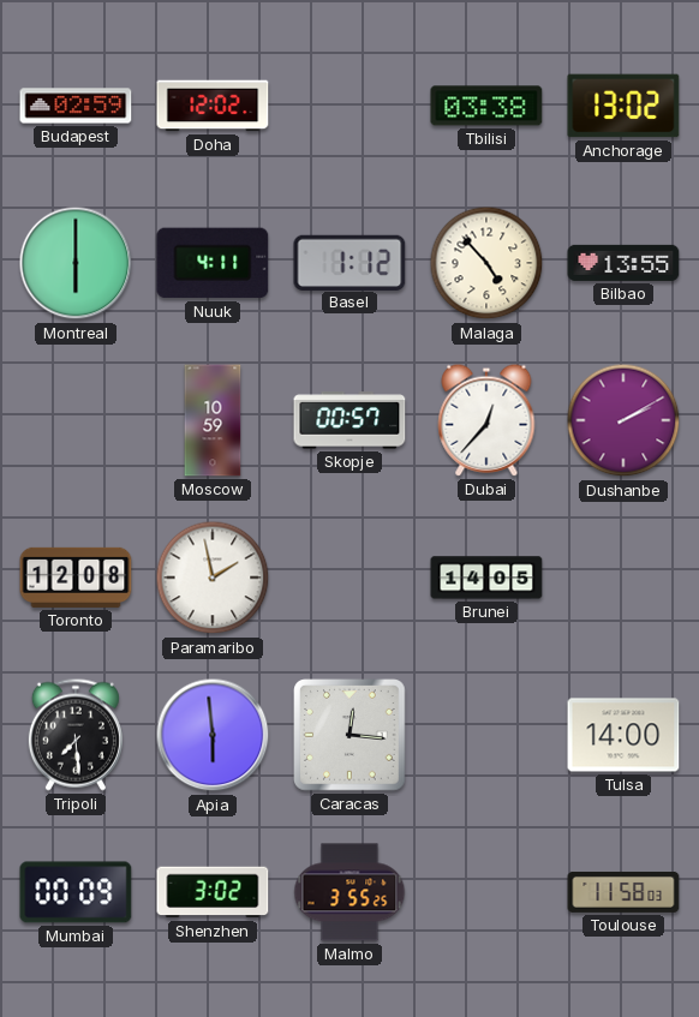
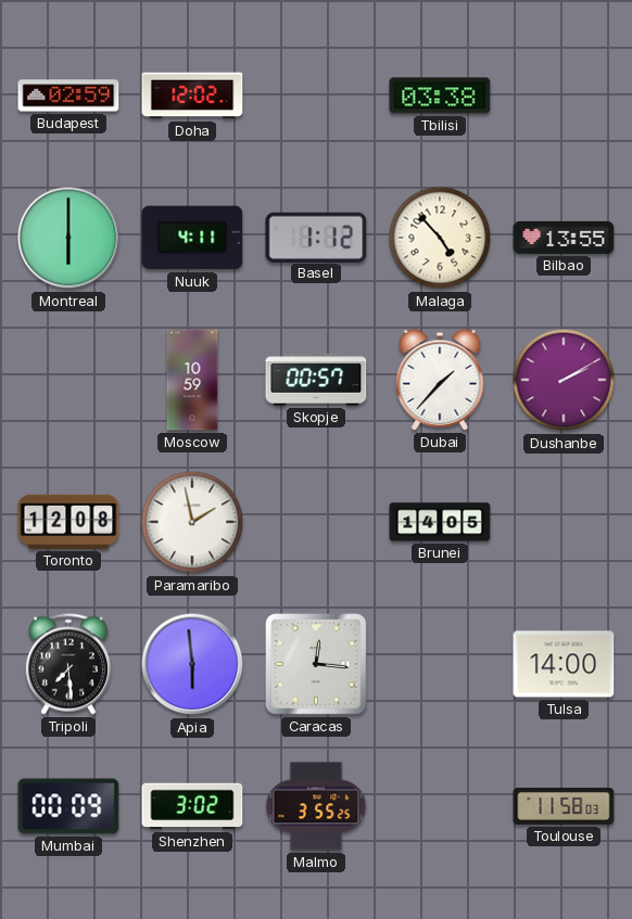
Anchorage: 13:02 -> none (623, 106)
Dubai: 12:37 -> 1:37 (440, 380)
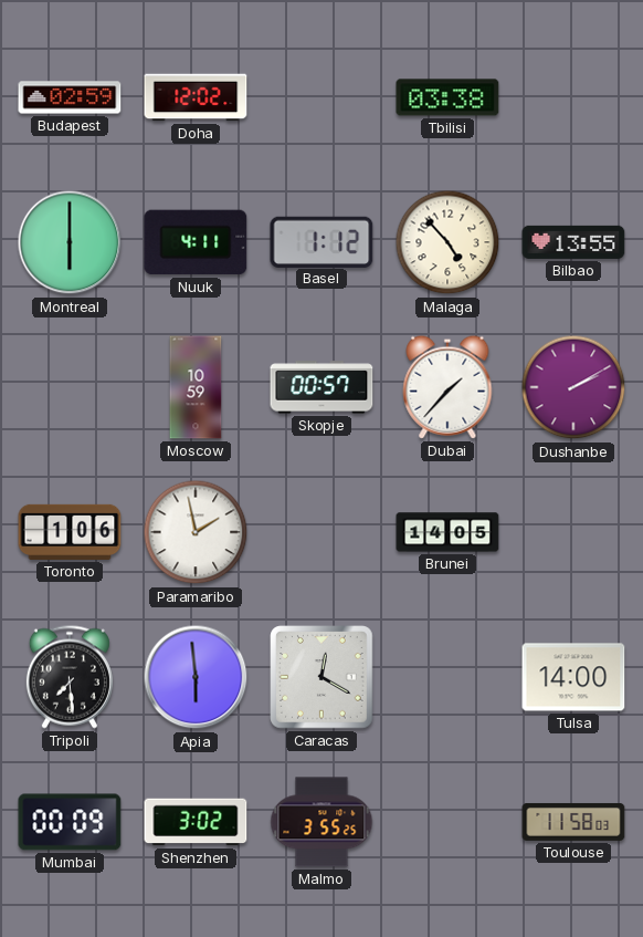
Toronto: 12:08 -> 1:06 (70, 532)
Caracas: 12:16 -> 12:20 (321, 677)
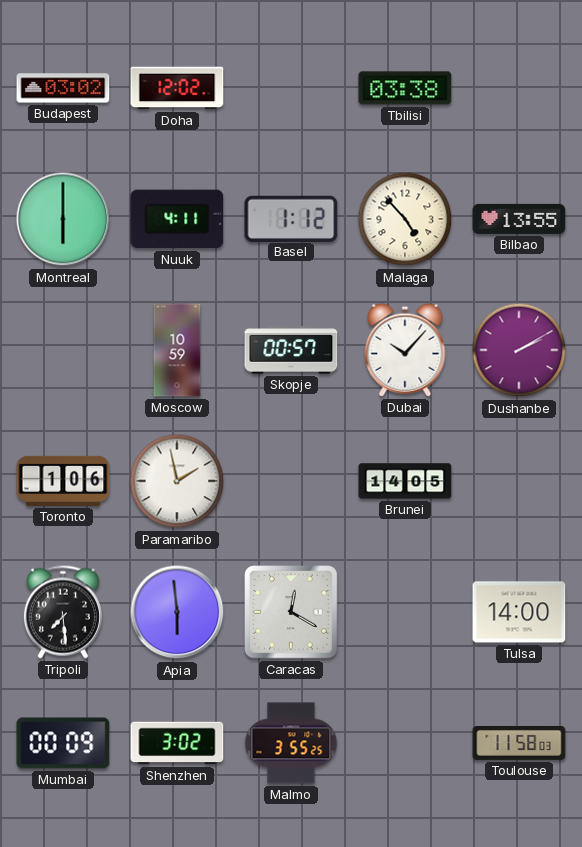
Budapest: 02:59 -> 03:02 (63, 88)
Dubai: 1:37 -> 10:07 (405, 350)
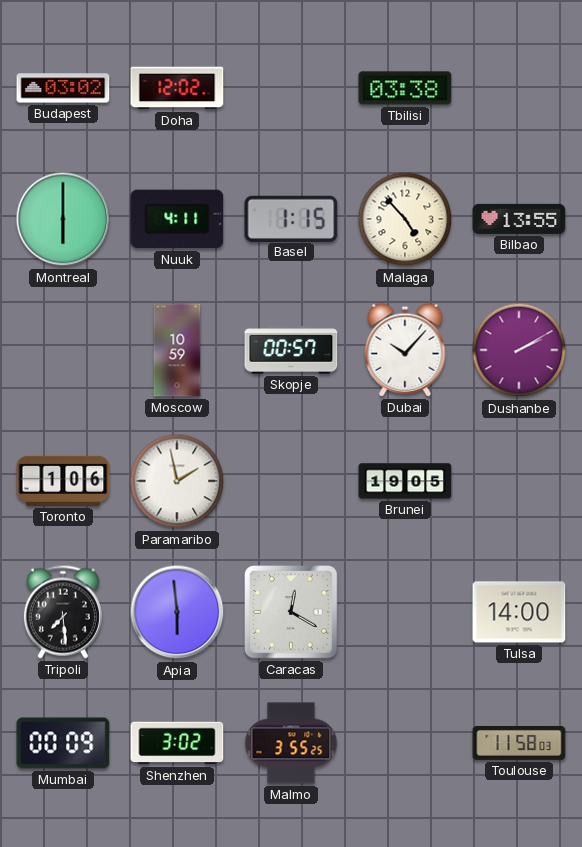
Basel: 1:12 -> 1:15 (291, 218)
Brunei: 14:05 -> 19:05 (405, 481)
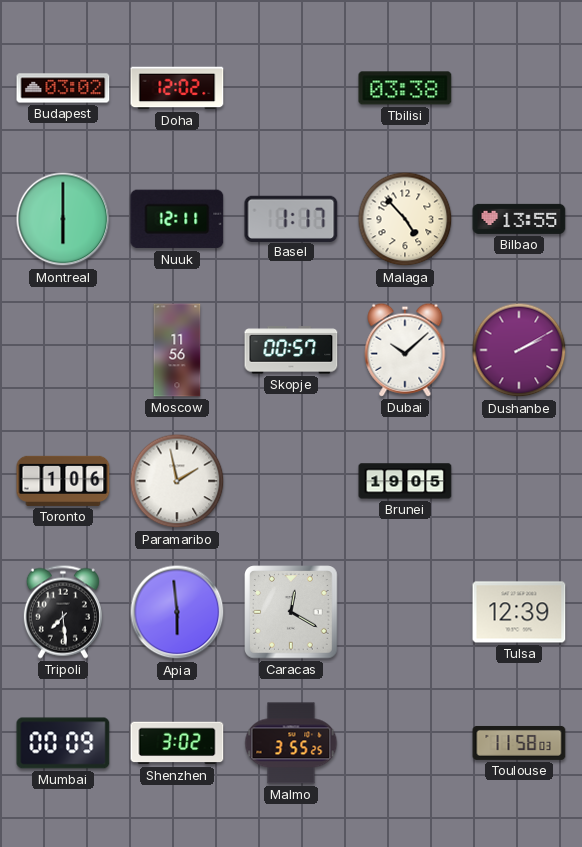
Nuuk: 4:11 -> 12:11 (177, 219)
Basel: 1:15 -> 1:17 (291, 218)
Moscow: 10:59 -> 11:56 (177, 350)
Dubai: 10:07 -> 10:08 (405, 350)
Tulsa: 14:00 -> 12:39 (519, 612)
